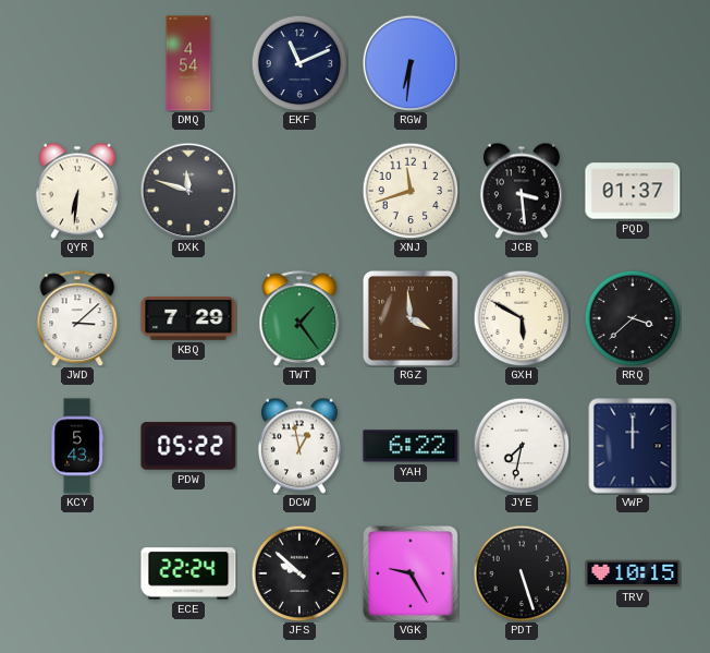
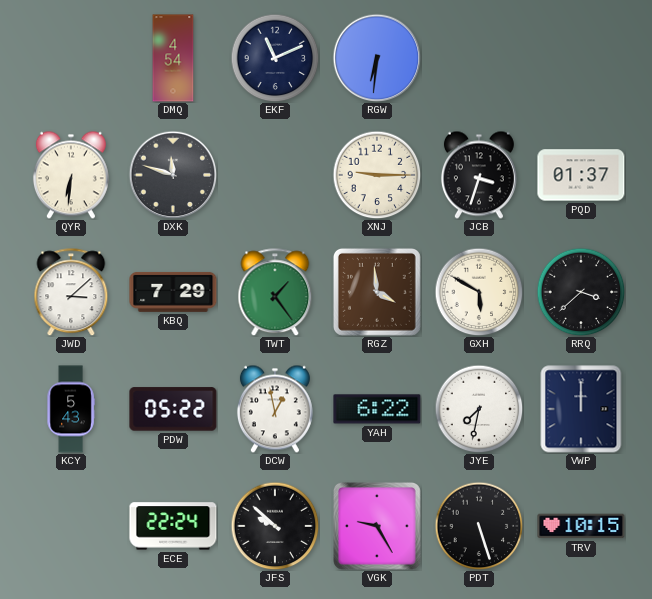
XNJ: 11:42 -> 9:15 (377, 175)
JCB: 3:29 -> 3:33 (479, 175)
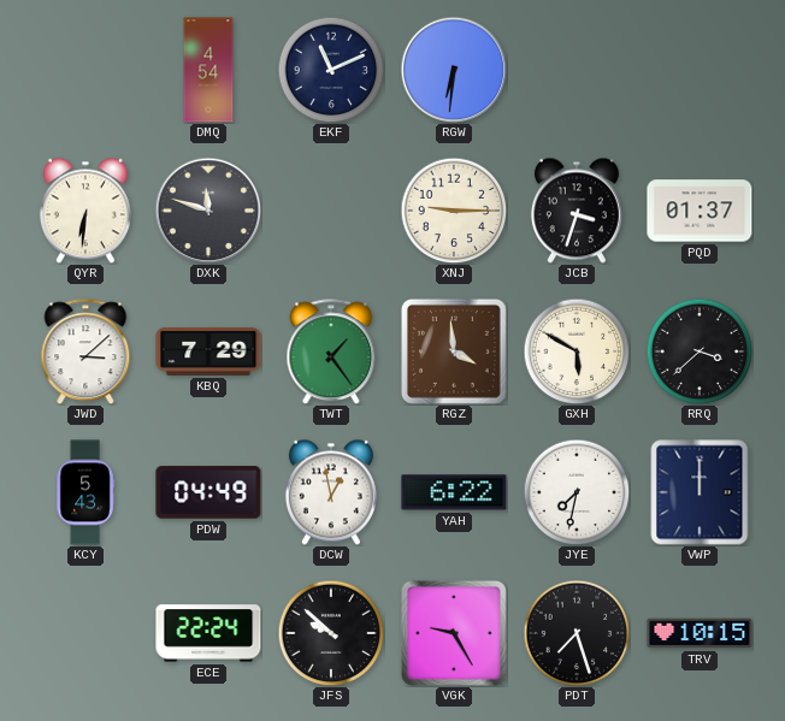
PDW: 05:22 -> 04:49 (208, 492)
PDT: 5:27 -> 7:27 (577, 633)
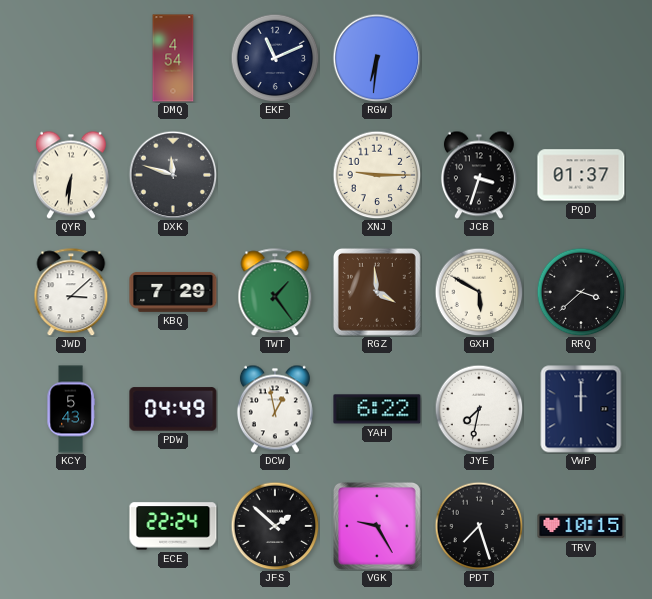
JFS: 9:52 -> 1:52 (275, 526)
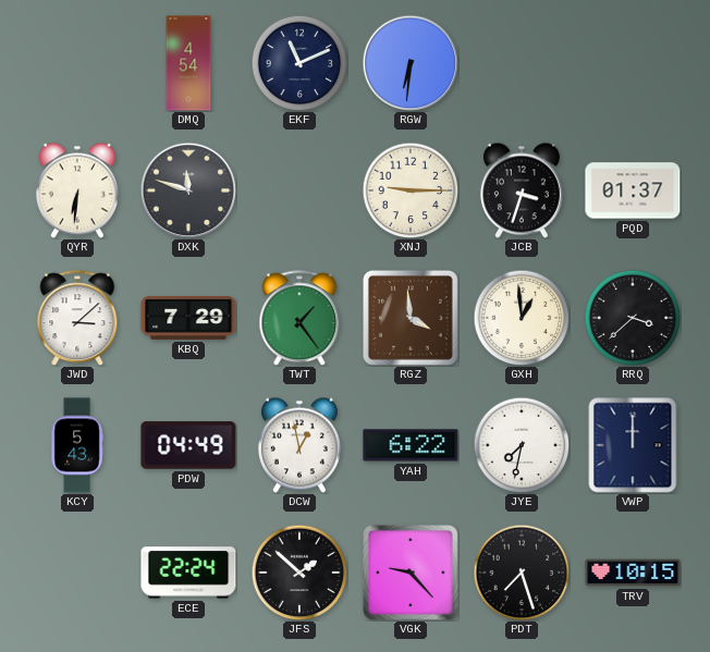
GXH: 5:50 -> 12:59 (522, 318)
VGK: 9:25 -> 9:23 (411, 573)
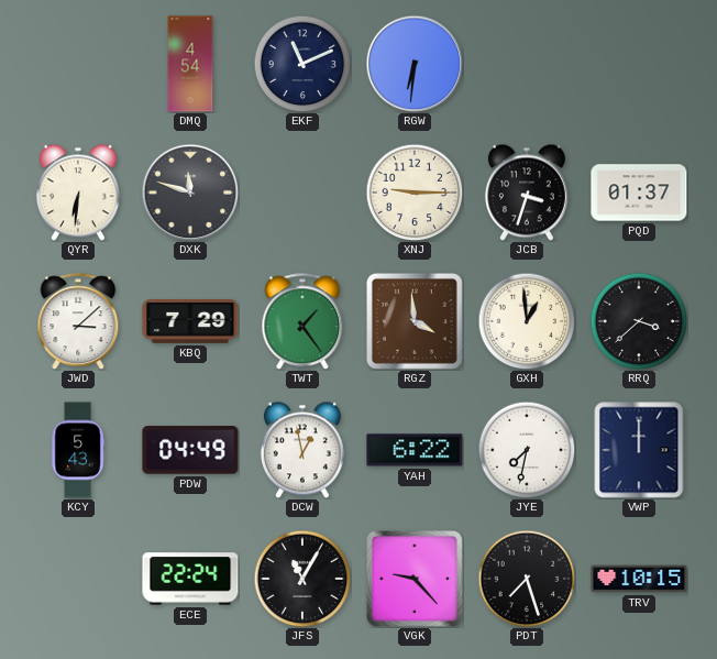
JFS: 1:52 -> 11:05 (302, 579)
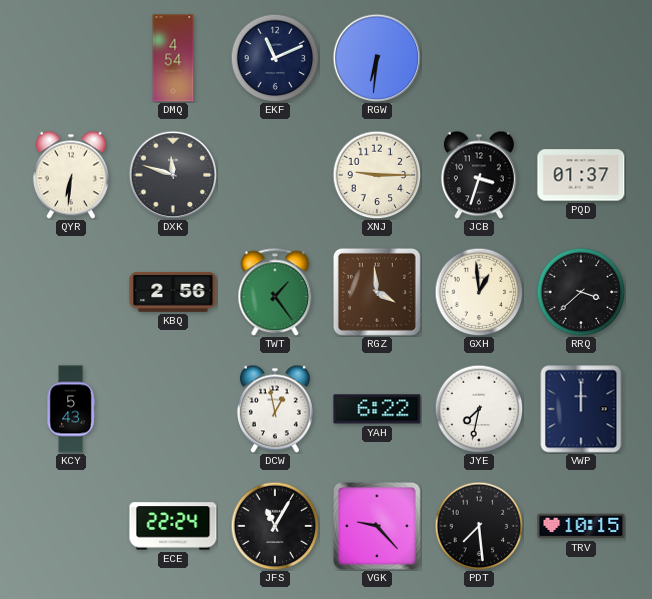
JWD: 3:08 -> none (78, 321)
KBQ: 7:29 -> 2:56 (173, 292)
PDW: 04:49 -> none (190, 450)
PDT: 7:27 -> 7:29 (479, 526)
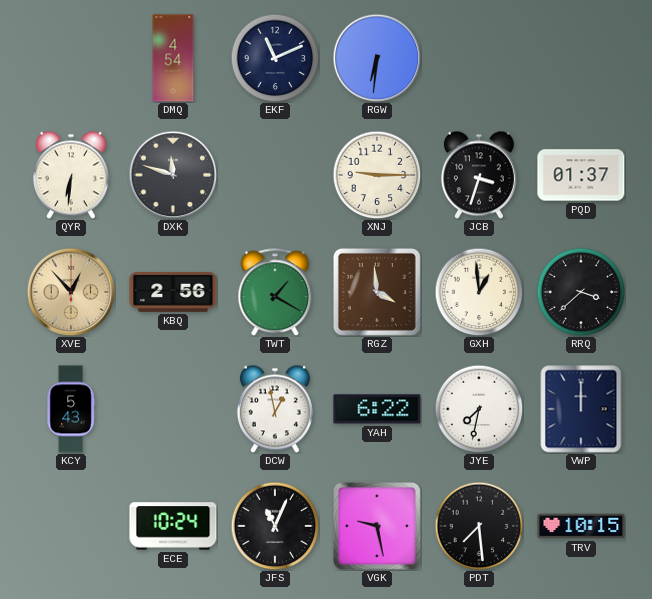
XVE: none -> 12:53 (71, 292)
TWT: 1:24 -> 1:20 (275, 292)
ECE: 22:24 -> 10:24 (173, 526)
JFS: 11:05 -> 11:04 (275, 526)
VGK: 9:23 -> 9:28 (377, 526)
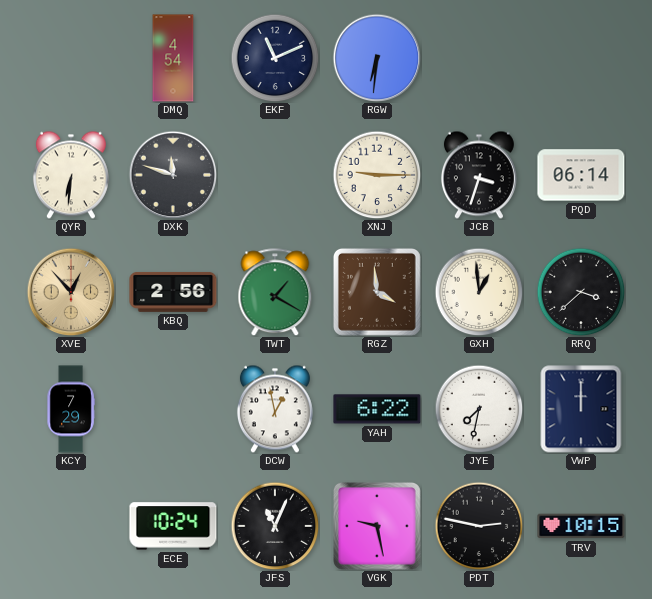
PQD: 01:37 -> 06:14 (581, 175)
KCY: 5:43 -> 7:29 (71, 409)
PDT: 7:29 -> 2:47 (479, 526)
